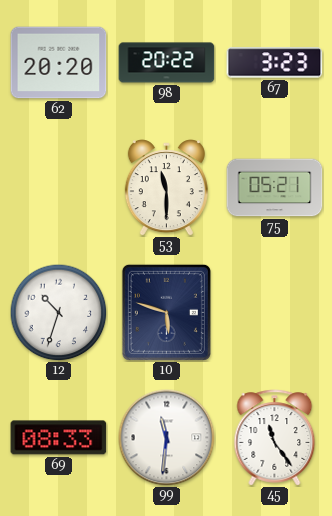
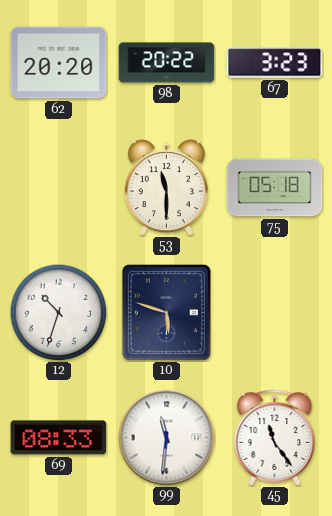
75: 05:21 -> 05:18 (275, 188)
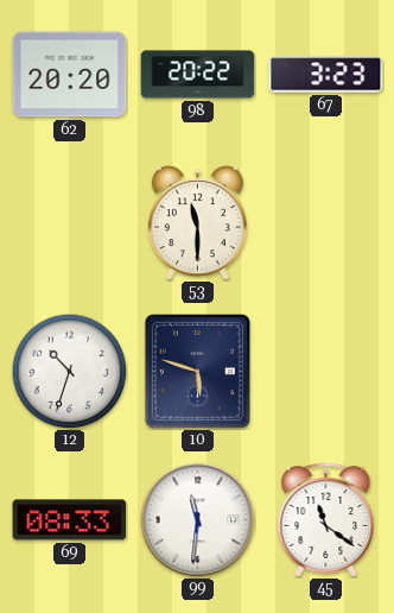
75: 05:18 -> none (275, 188)
45: 11:24 -> 11:21 (326, 520)
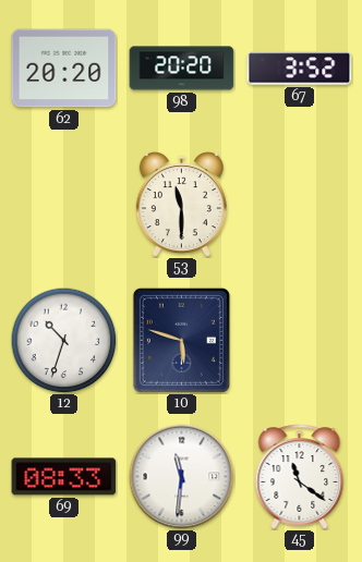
98: 20:22 -> 20:20 (182, 69)
67: 3:23 -> 3:52 (300, 69)
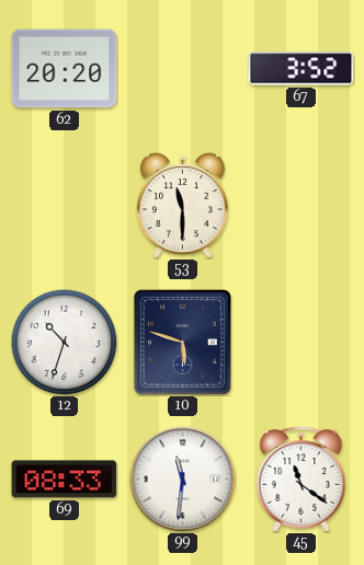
98: 20:20 -> none (182, 69)
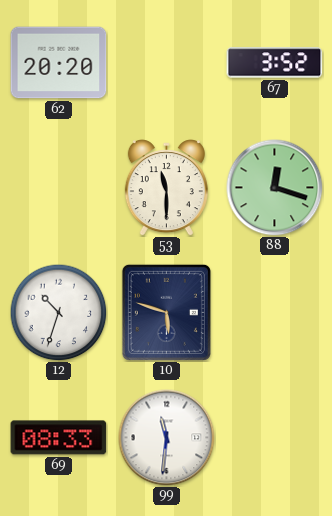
88: none -> 12:18 (275, 188)
45: 11:21 -> none (302, 480)
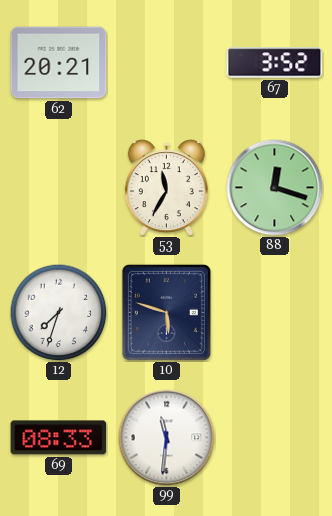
62: 20:20 -> 20:21 (59, 63)
53: 11:30 -> 11:35 (166, 188)
12: 10:33 -> 7:33 (58, 312)
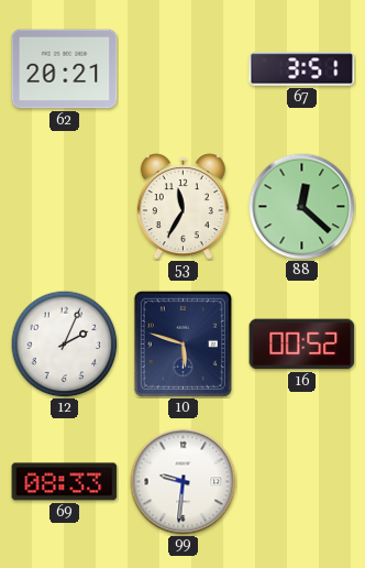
67: 3:52 -> 3:51 (302, 69)
88: 12:18 -> 12:22 (302, 207)
12: 7:33 -> 2:04 (64, 343)
16: none -> 00:52 (302, 345)
99: 11:31 -> 9:31 (184, 482)
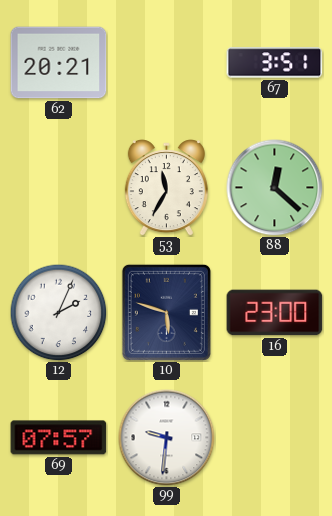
16: 00:52 -> 23:00 (275, 313)
69: 08:33 -> 07:57 (59, 438)
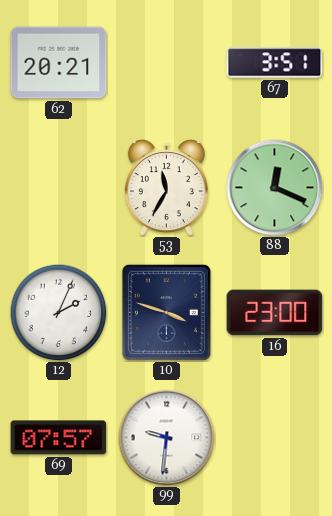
88: 12:22 -> 12:19 (275, 188)
10: 5:48 -> 3:48 (166, 312)
